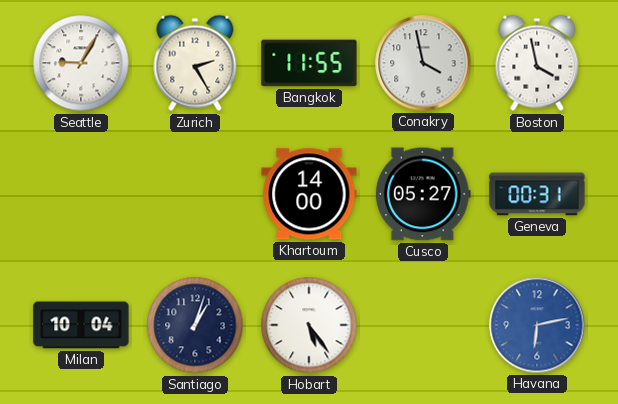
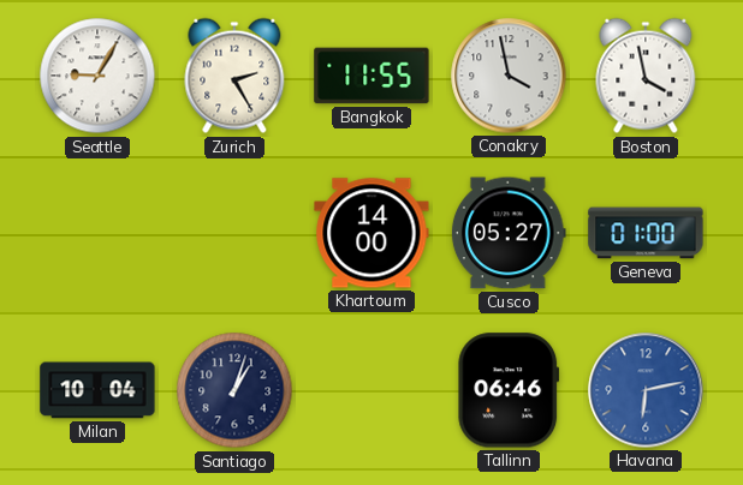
Geneva: 00:31 -> 01:00 (646, 233)
Hobart: 5:24 -> none (309, 325)
Tallinn: none -> 06:46 (509, 390)
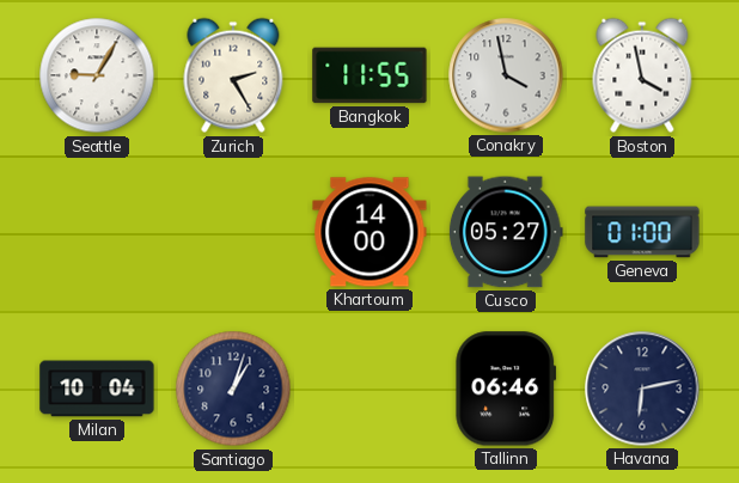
Havana dial: blue -> navy (642, 389)
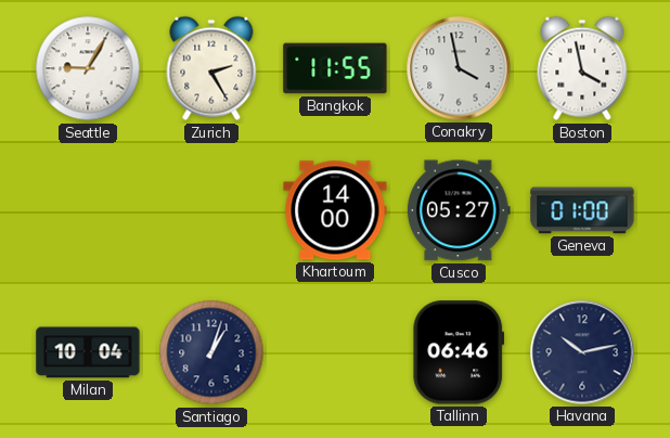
Havana: 6:13 -> 10:13 (582, 352)
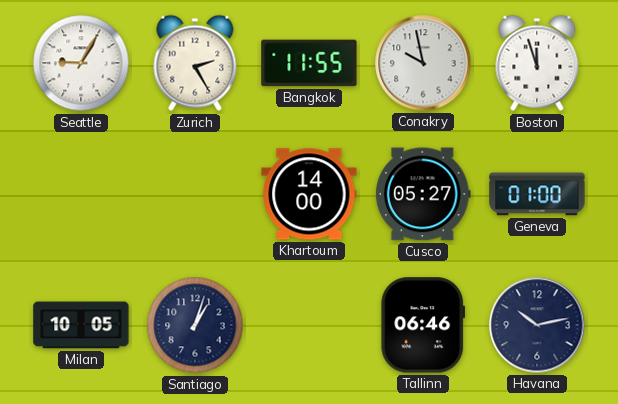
Conakry: 3:58 -> 9:58 (423, 63)
Boston: 3:58 -> 11:57 (537, 63)
Milan: 10:04 -> 10:05 (81, 325)
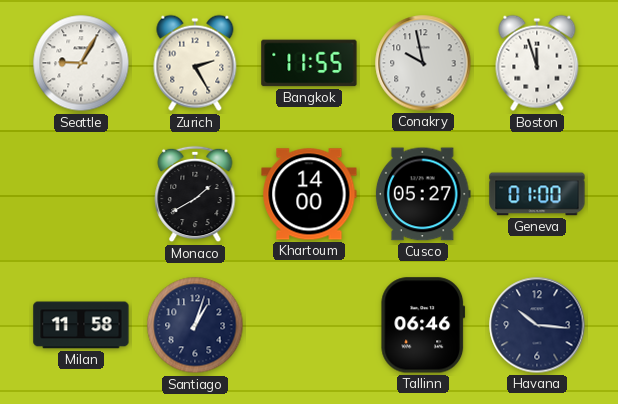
Monaco: none -> 1:40 (195, 194)
Milan: 10:05 -> 11:58 (81, 325)
Havana: 10:13 -> 10:16 (537, 325)
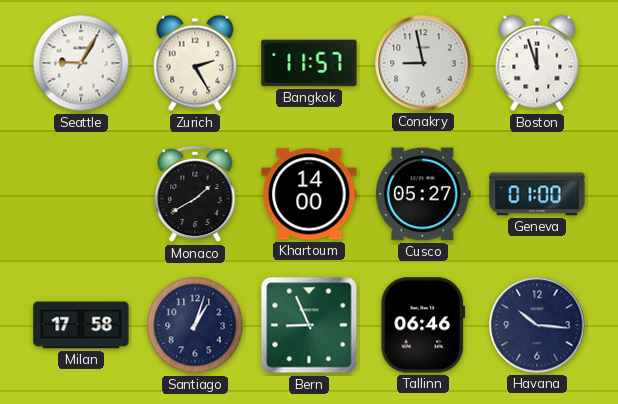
Bangkok: 11:55 -> 11:57 (309, 63)
Conakry: 9:58 -> 8:58 (423, 63)
Milan: 11:58 -> 17:58 (81, 325)
Bern: none -> 8:56 (309, 325)
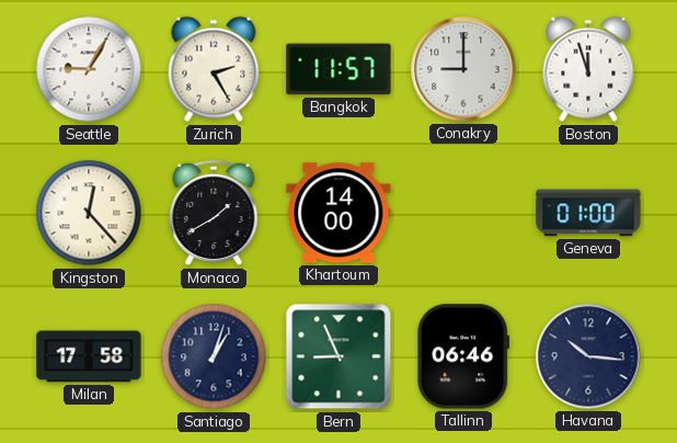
Conakry: 8:58 -> 9:00 (463, 69)
Kingston: none -> 12:23 (89, 213)
Cusco: 05:27 -> none (423, 194)
